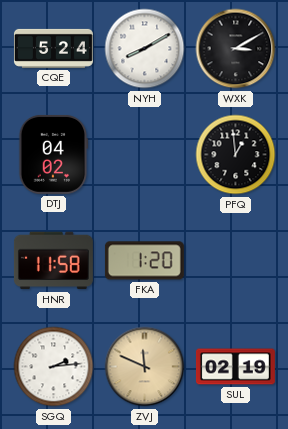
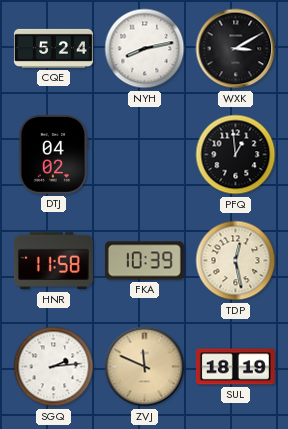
NYH: 8:10 -> 8:13 (145, 49)
FKA: 1:20 -> 10:39 (144, 261)
TDP: none -> 12:28 (236, 261)
SUL: 02:19 -> 18:19 (235, 367)
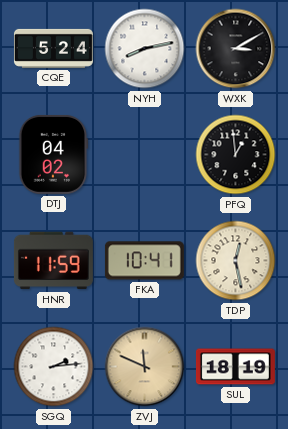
HNR: 11:58 -> 11:59 (53, 261)
FKA: 10:39 -> 10:41 (144, 261)
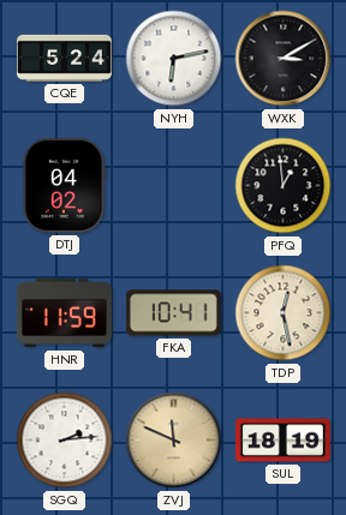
NYH: 8:13 -> 6:13 (174, 59)
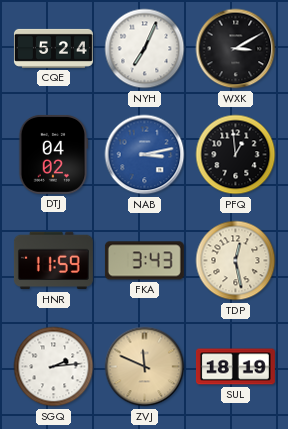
NYH: 6:13 -> 7:04 (145, 49)
NAB: none -> 3:13 (145, 155)
FKA: 10:41 -> 3:43 (144, 261)
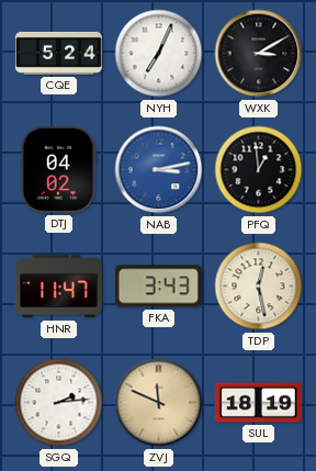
HNR: 11:59 -> 11:47 (58, 287)
